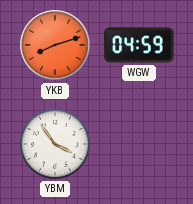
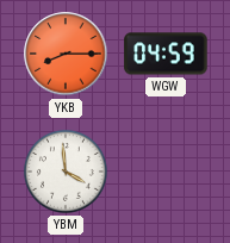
YKB: 8:12 -> 8:15 (66, 54)
YBM: 3:54 -> 3:59 (66, 172)
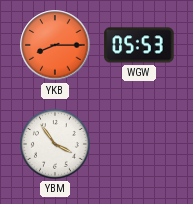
WGW: 04:59 -> 05:53 (139, 45)
YBM: 3:59 -> 3:54 (55, 144)
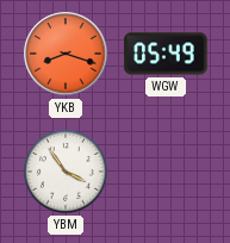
YKB: 8:15 -> 8:18 (66, 54)
WGW: 05:53 -> 05:49 (166, 54)
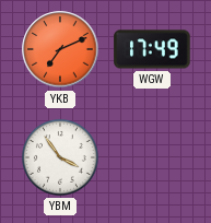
YKB: 8:18 -> 7:11 (60, 49)
WGW: 05:49 -> 17:49 (152, 49)
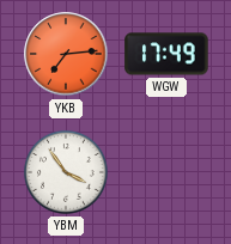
YKB: 7:11 -> 7:14 (66, 54)
